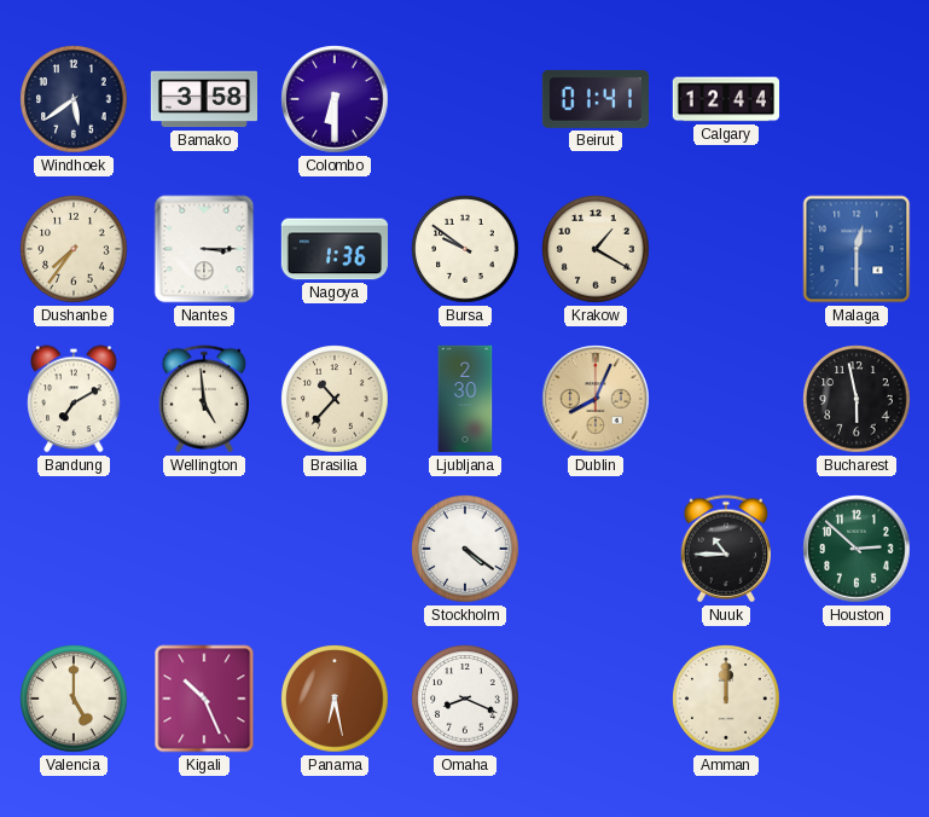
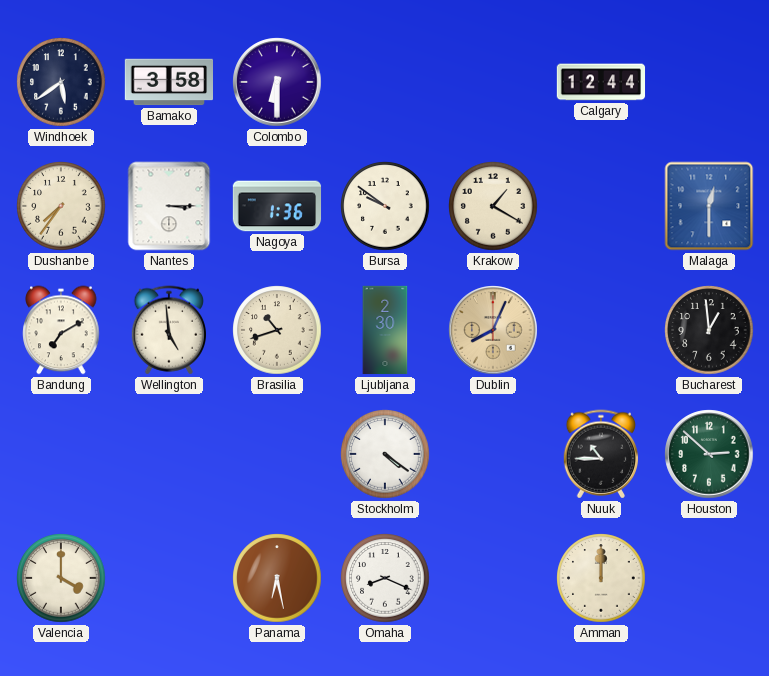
Beirut: 01:41 -> none (594, 99)
Brasilia: 10:37 -> 10:42 (277, 330)
Bucharest: 5:58 -> 12:59 (709, 330)
Valencia: 5:00 -> 4:00 (61, 578)
Kigali: 10:26 -> none (204, 699)
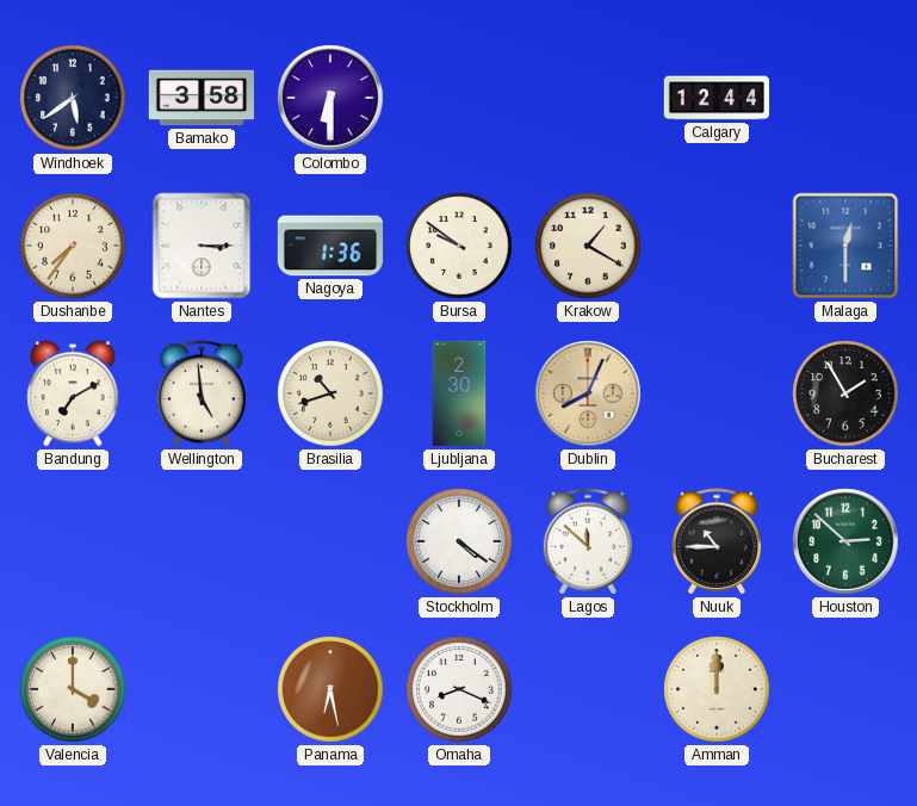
Bucharest: 12:59 -> 1:55 (845, 393)
Lagos: none -> 11:52 (587, 541)
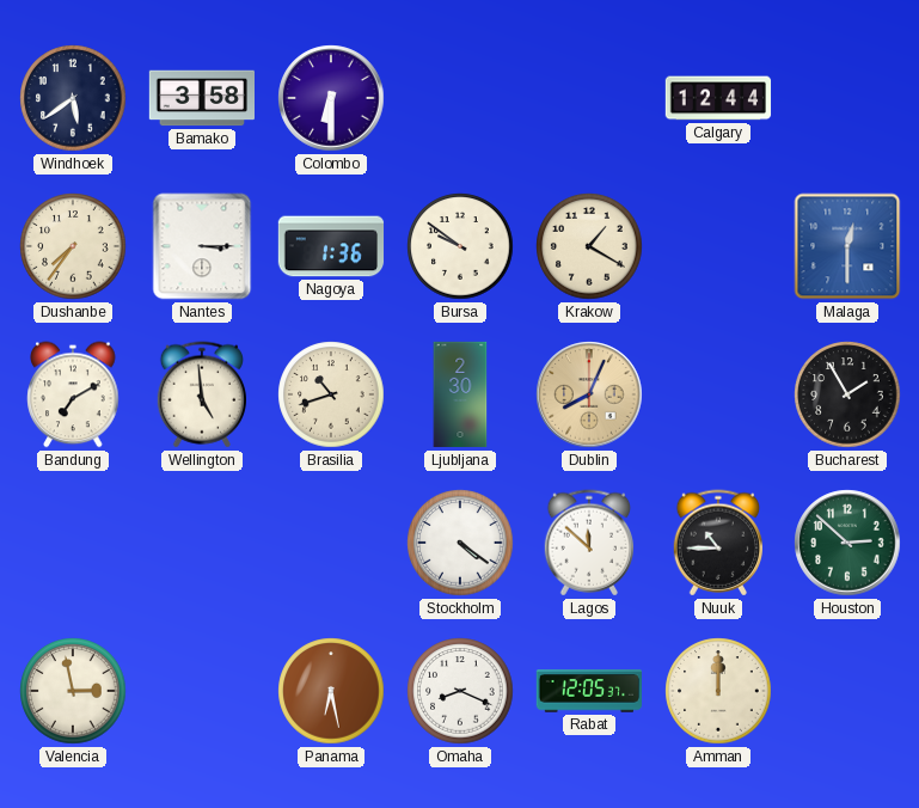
Valencia: 4:00 -> 2:58 (73, 691)
Rabat: none -> 12:05 (588, 691)
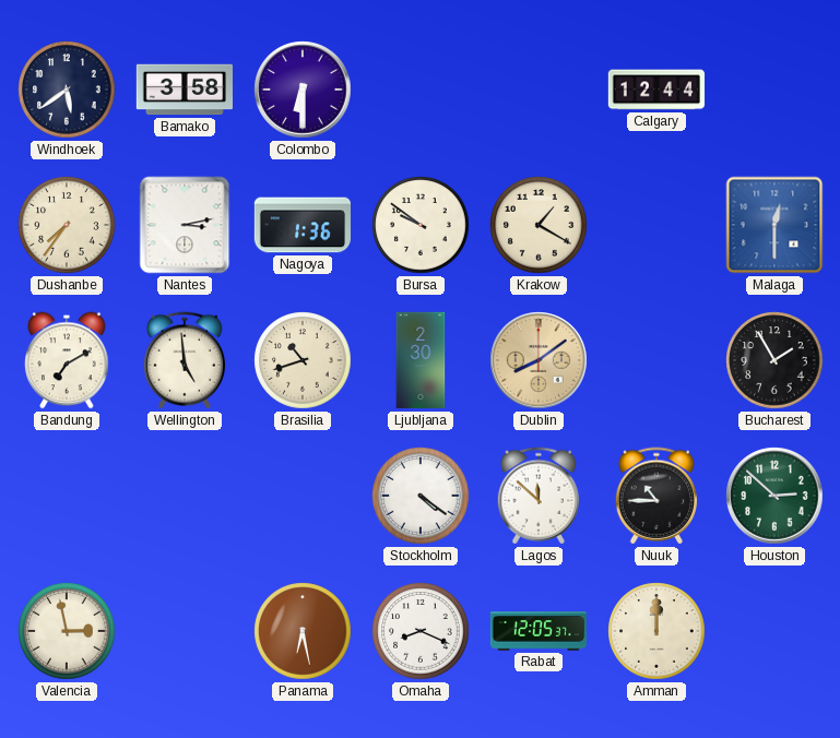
Nantes: 3:15 -> 3:13 (185, 225)
Dublin: 8:04 -> 8:09 (539, 360)
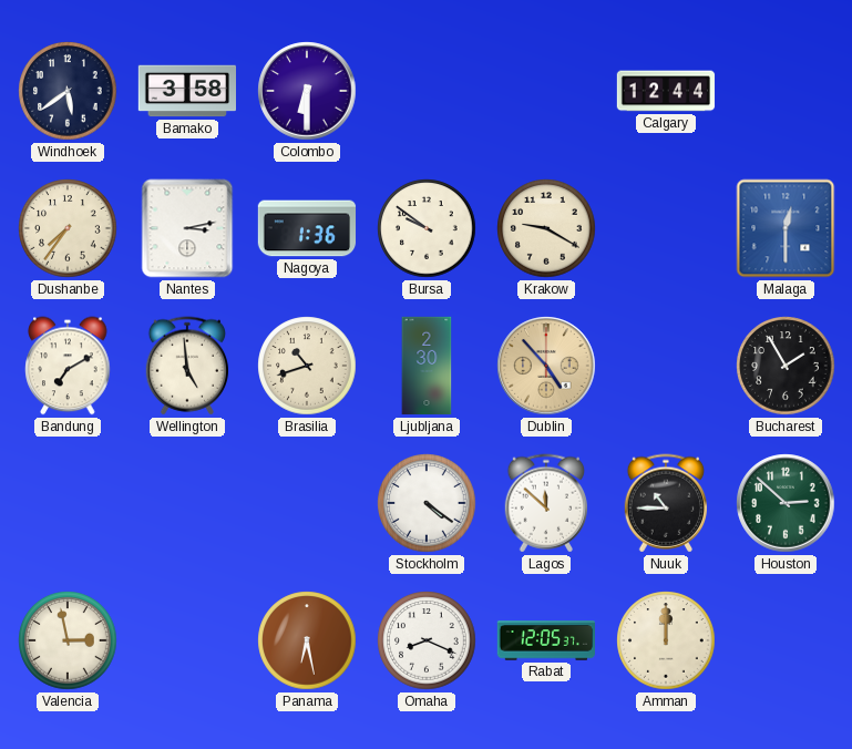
Krakow: 1:20 -> 9:20 (546, 228)
Dublin: 8:09 -> 4:53 (546, 366)
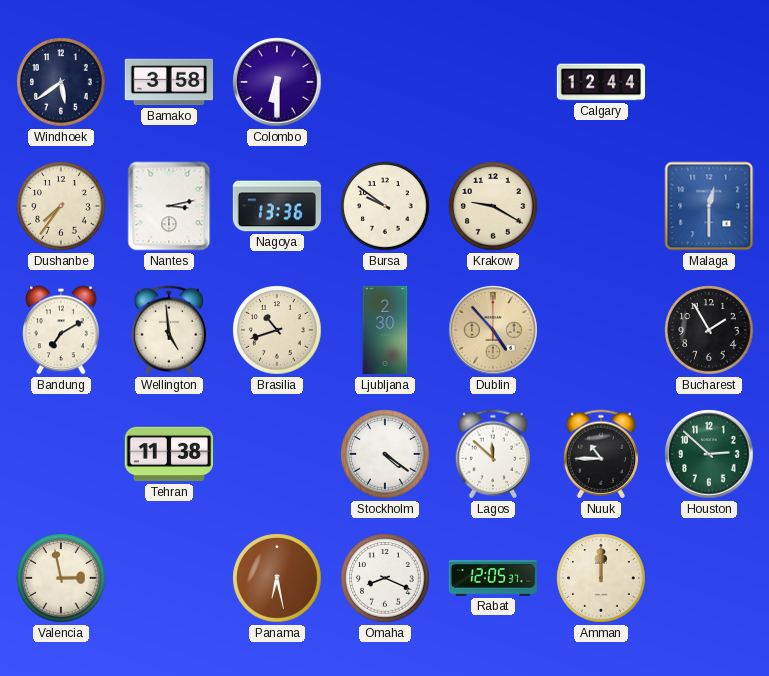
Nagoya: 1:36 -> 13:36 (277, 206)
Tehran: none -> 11:38 (169, 454)
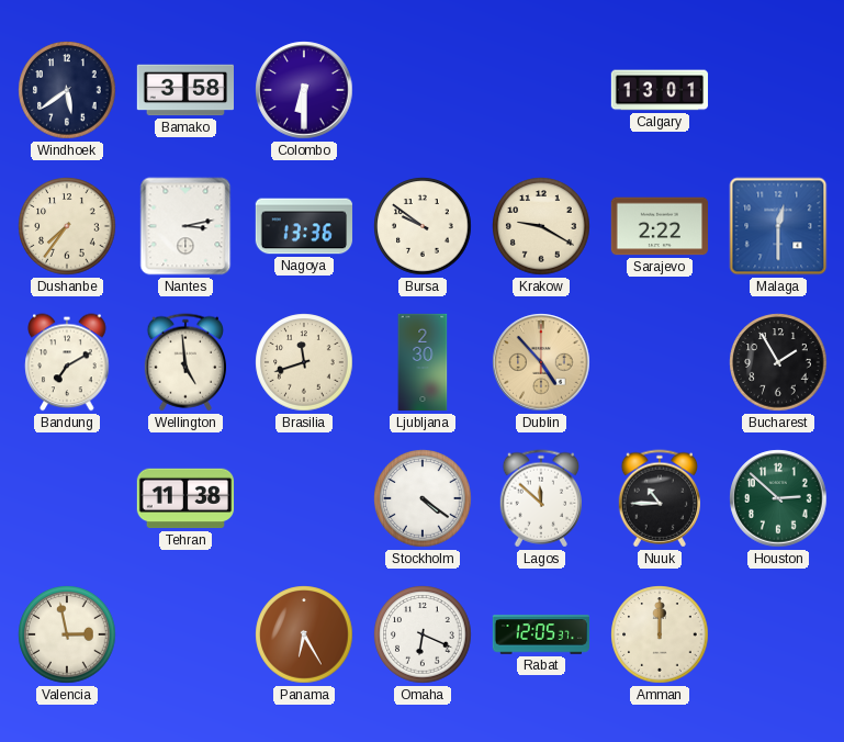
Calgary: 12:44 -> 13:01 (660, 90)
Sarajevo: none -> 2:22 (659, 226)
Brasilia: 10:42 -> 11:42 (304, 362)
Panama: 6:28 -> 6:25 (304, 634)
Omaha: 8:19 -> 6:19 (423, 634)
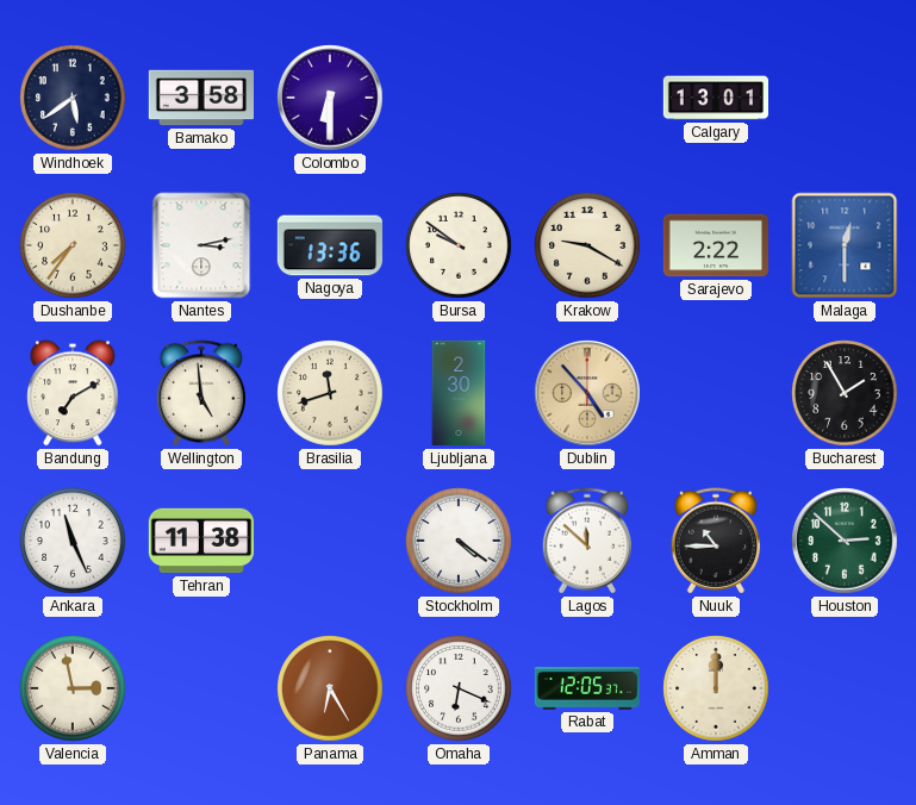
Ankara: none -> 11:26 (73, 541)
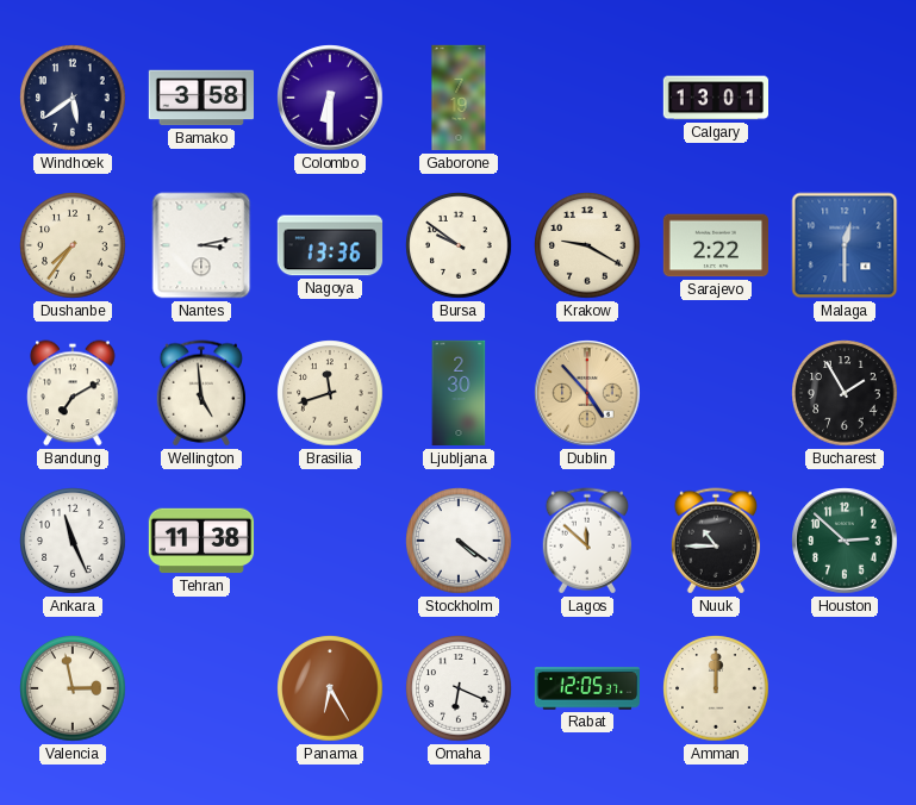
Gaborone: none -> 7:19 (459, 98)
